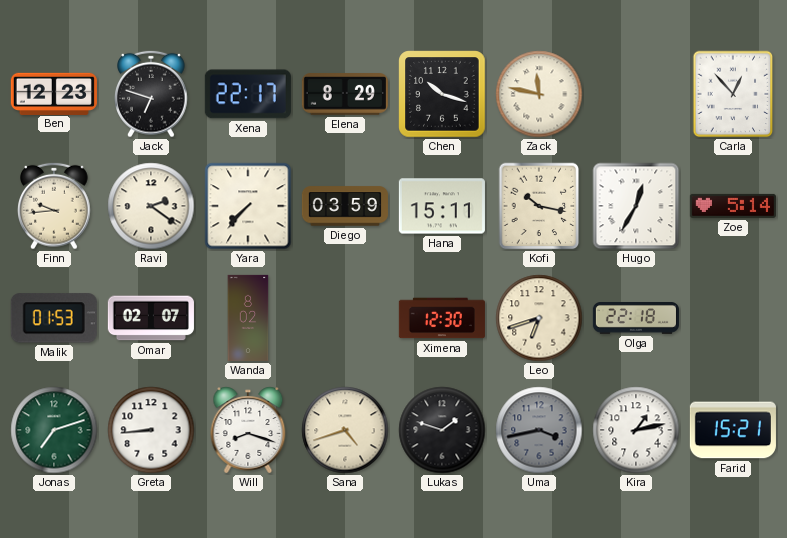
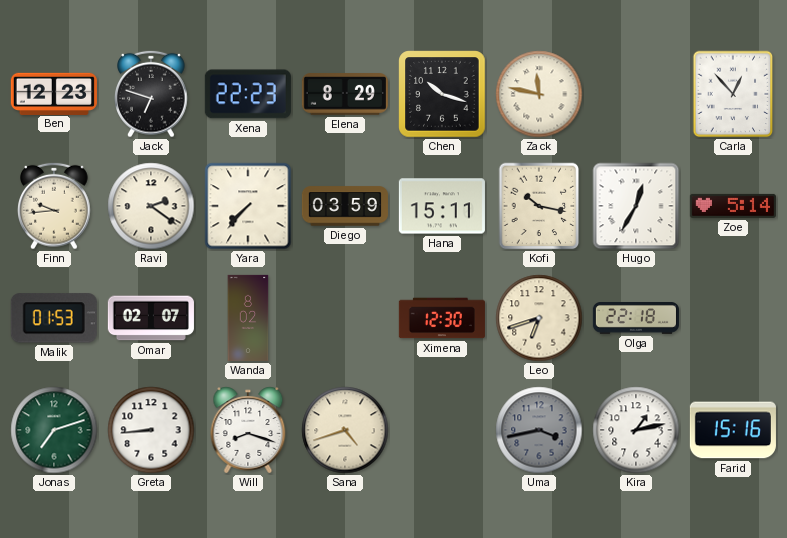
Xena: 22:17 -> 22:23 (248, 94)
Lukas: 1:48 -> none (442, 430)
Farid: 15:21 -> 15:16 (733, 430)
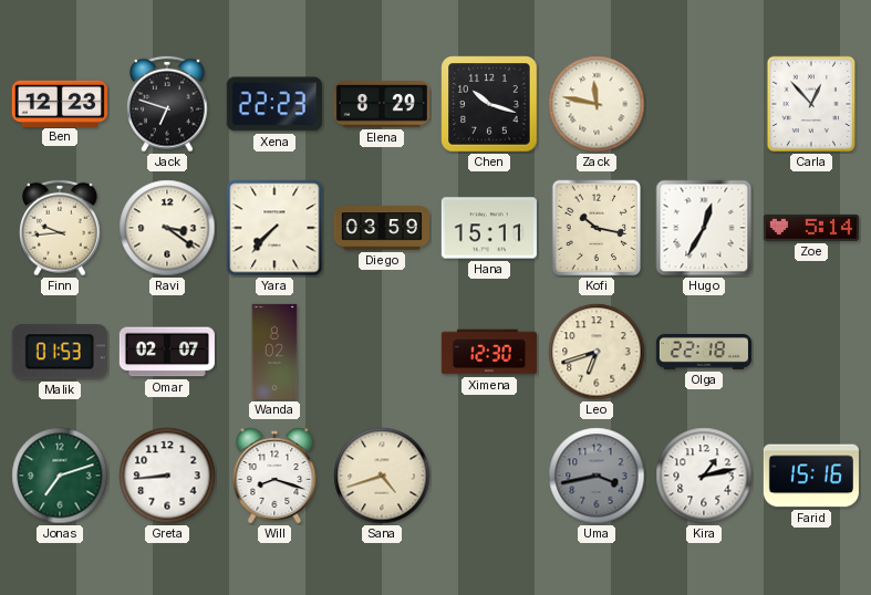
Ravi: 2:21 -> 3:21 (167, 228)
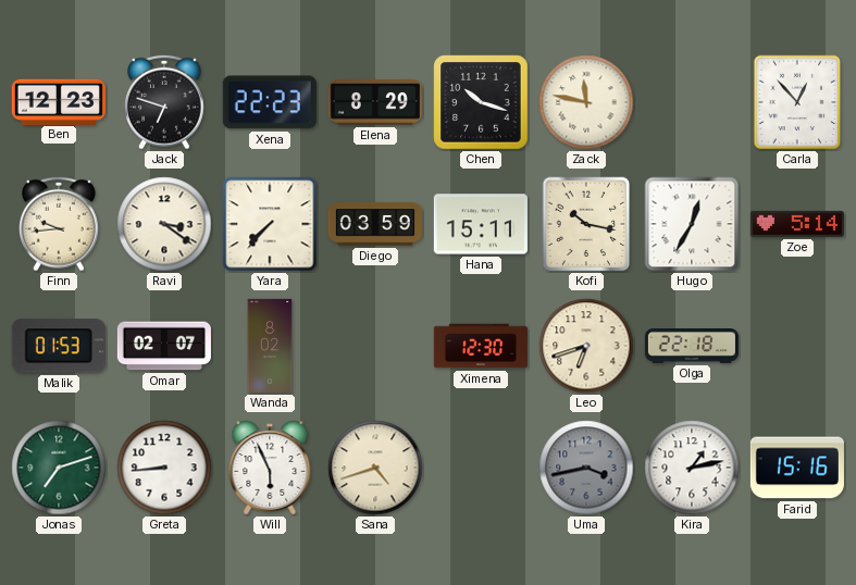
Will: 8:18 -> 5:56 (270, 468)
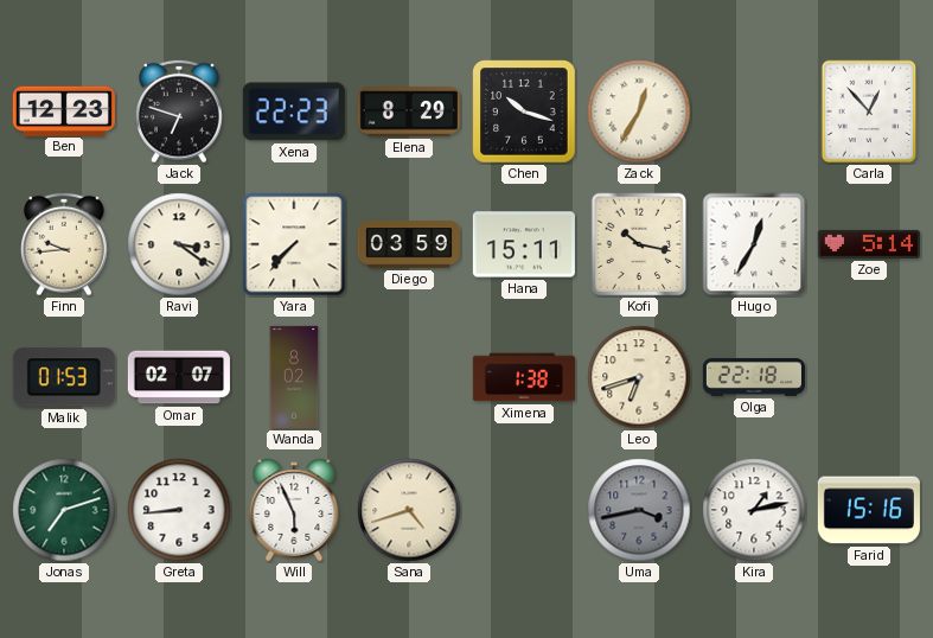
Zack: 11:47 -> 12:35 (639, 111)
Ximena: 12:30 -> 1:38 (524, 377)
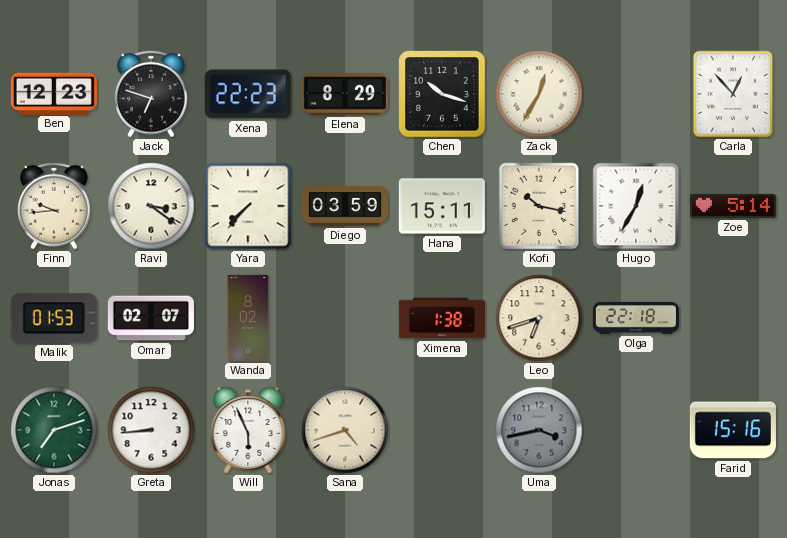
Kira: 1:13 -> none (754, 510)
